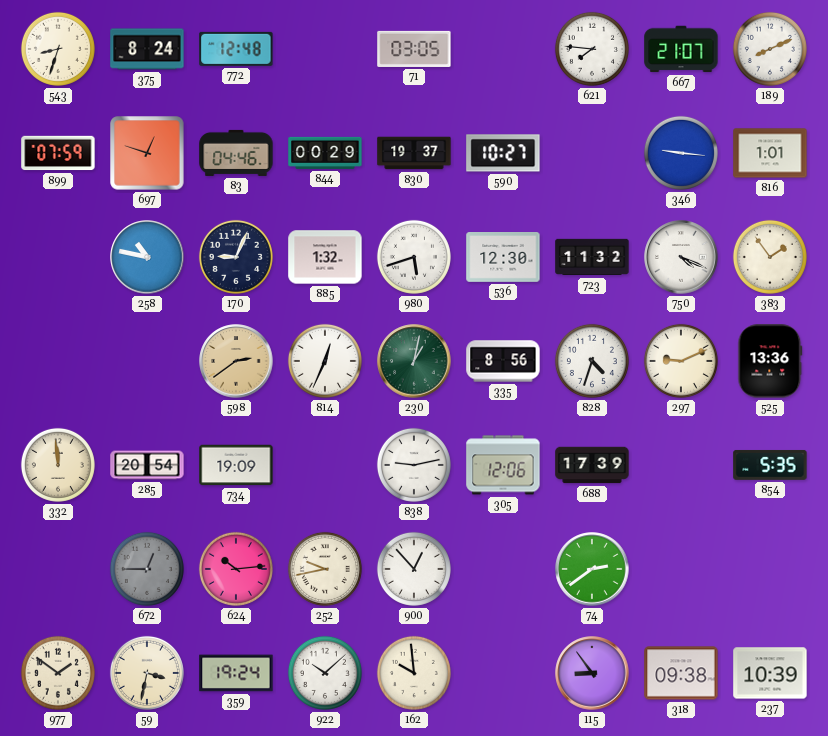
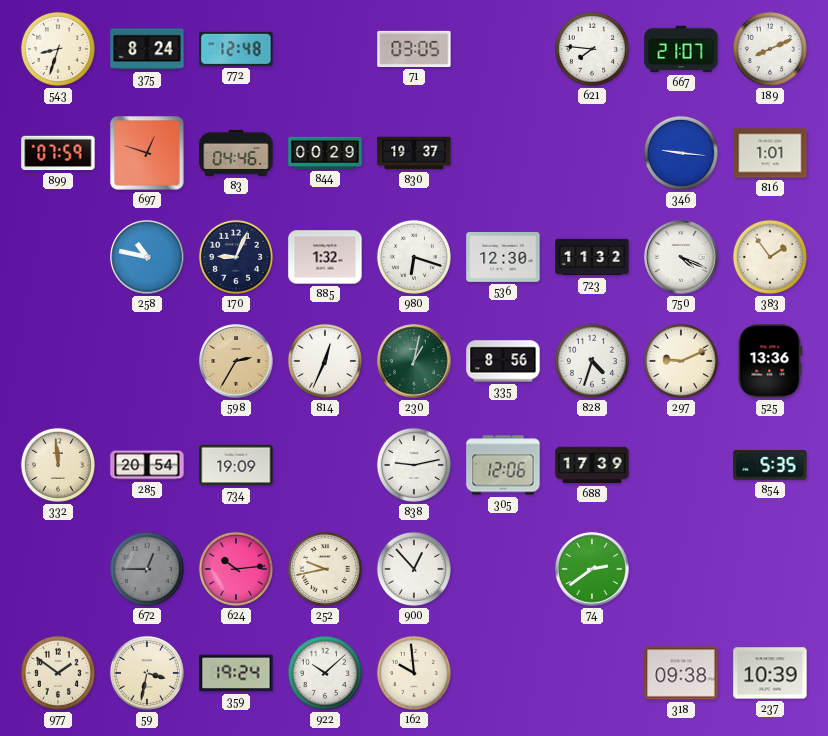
590: 10:27 -> none (503, 153)
980: 5:42 -> 6:18 (414, 257)
598: 2:39 -> 2:35 (236, 361)
115: 8:54 -> none (592, 673)
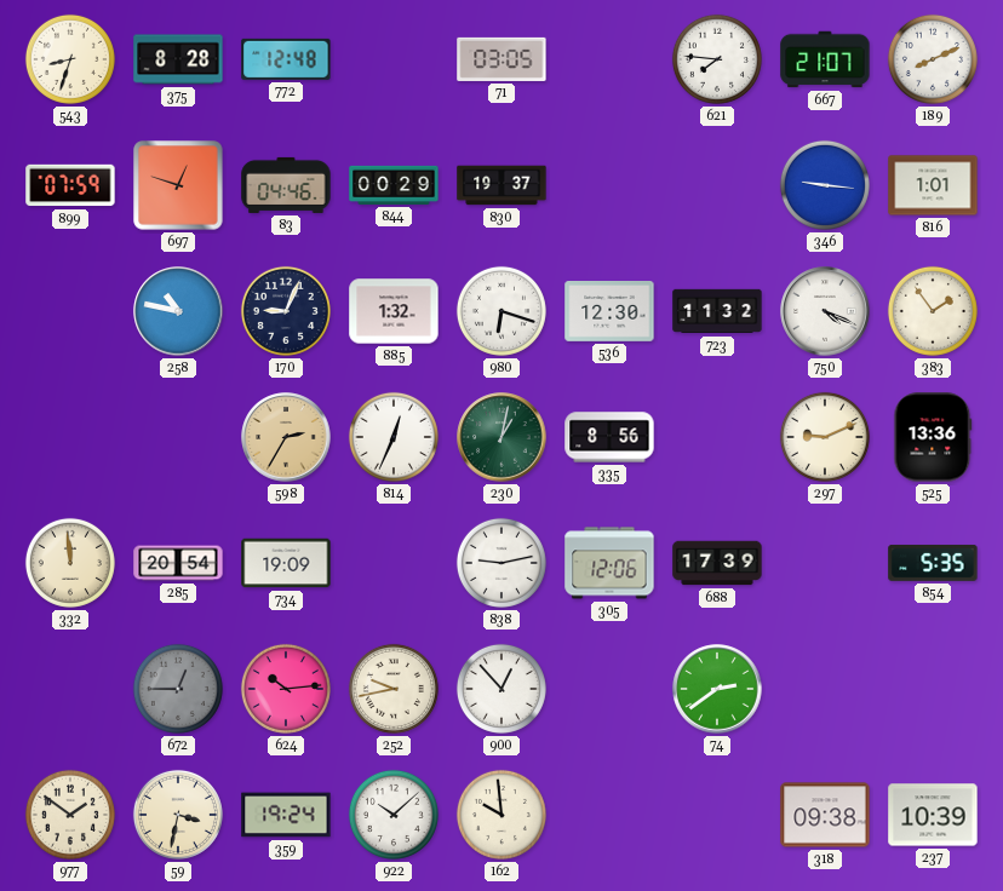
375: 8:24 -> 8:28 (178, 59)
828: 4:33 -> none (592, 361)
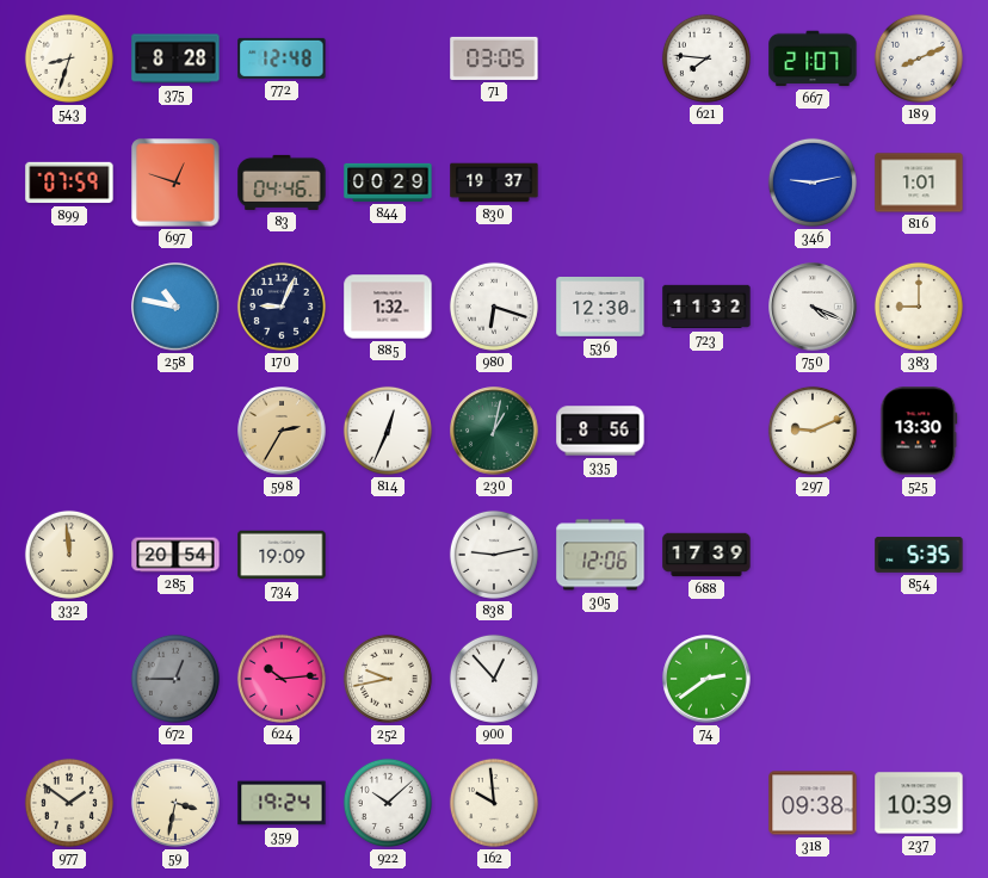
346: 9:16 -> 9:13 (813, 183)
383: 1:54 -> 9:00 (919, 307)
525: 13:36 -> 13:30 (919, 431)
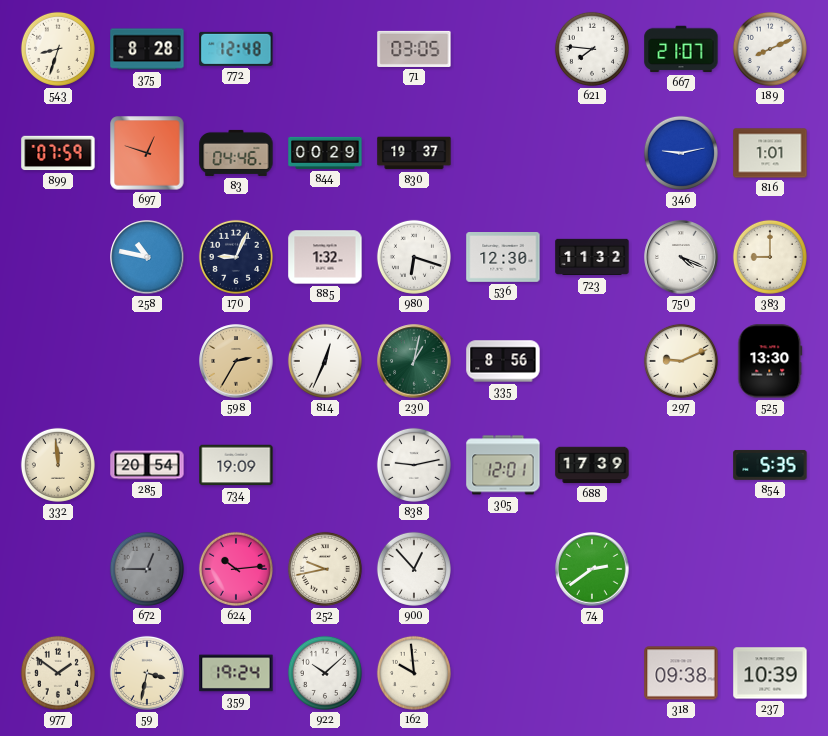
305: 12:06 -> 12:01 (503, 465)
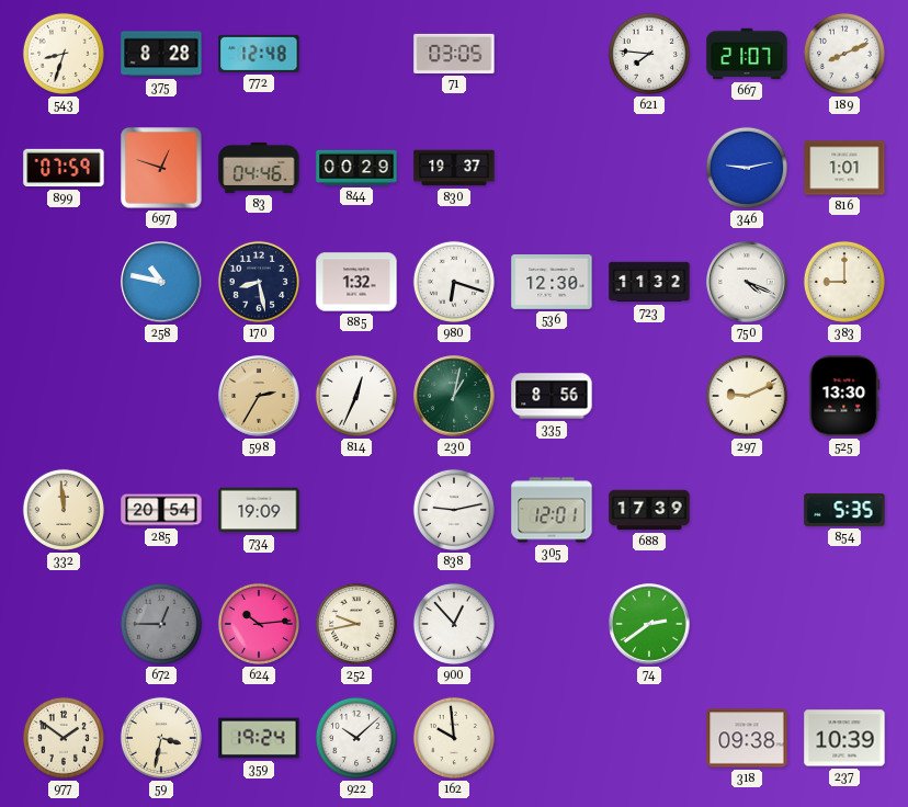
170: 9:04 -> 8:28 (259, 282)
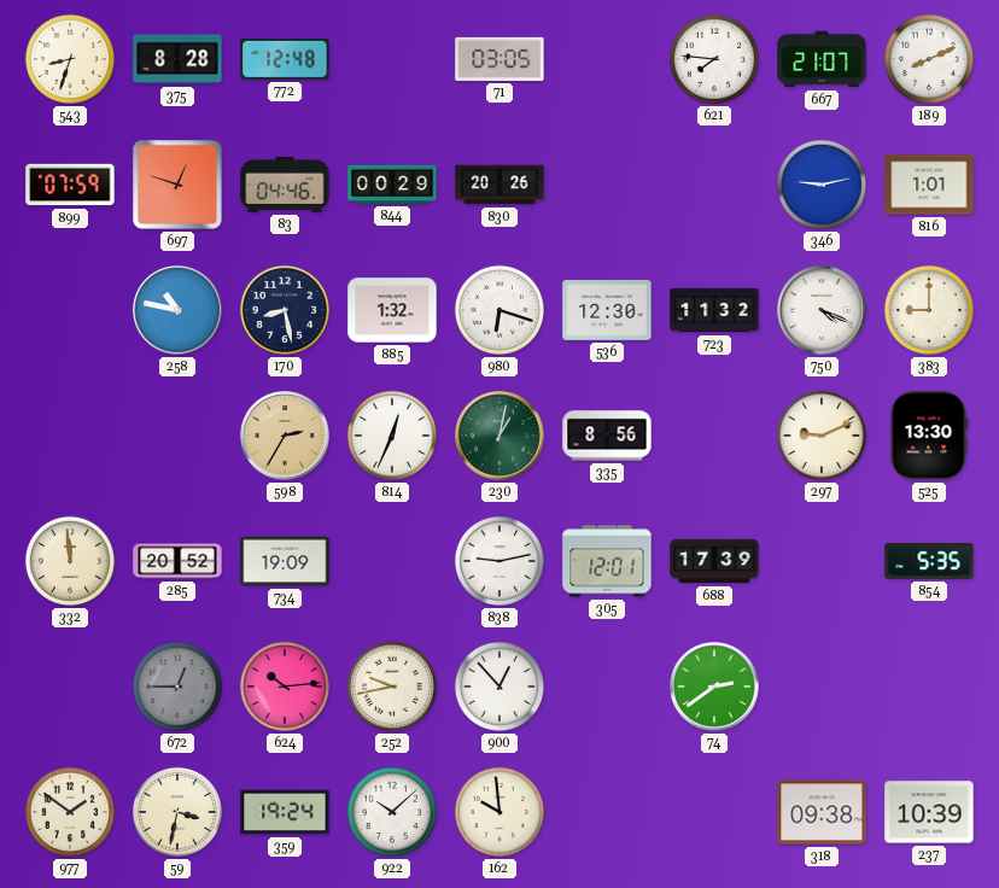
830: 19:37 -> 20:26 (499, 185)
285: 20:54 -> 20:52 (177, 561)
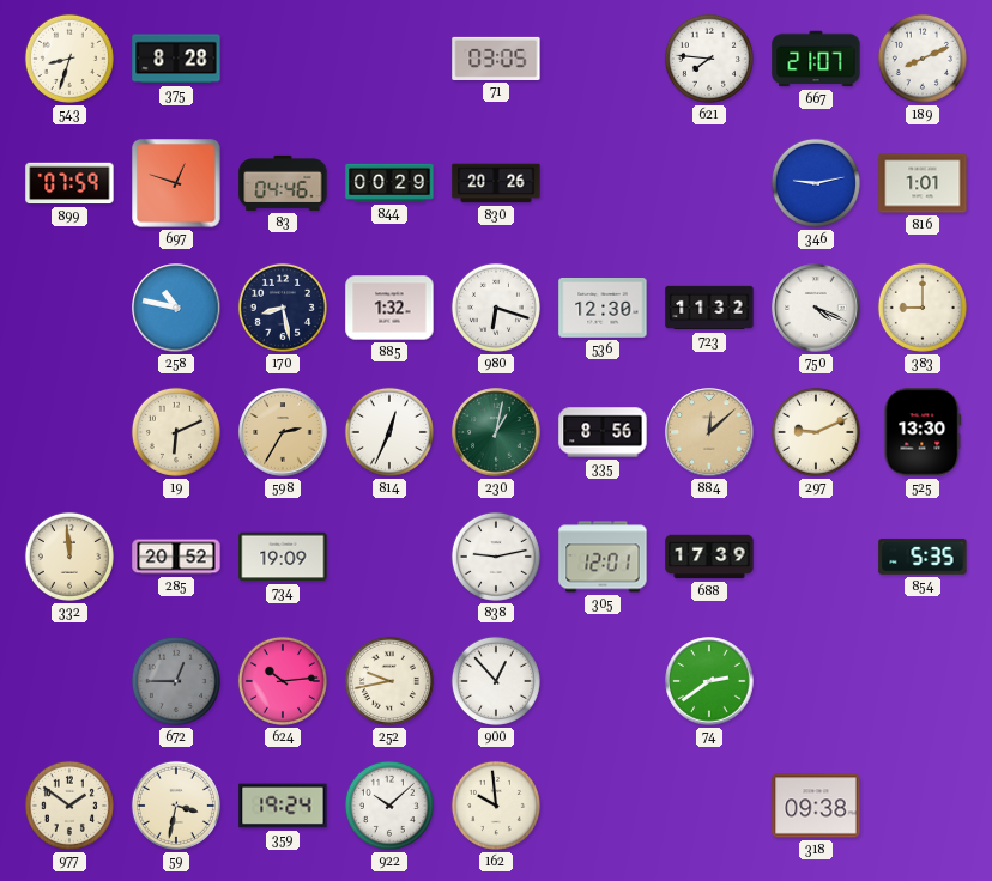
772: 12:48 -> none (285, 59)
19: none -> 6:11 (176, 432)
884: none -> 12:08 (709, 432)
237: 10:39 -> none (929, 812)
